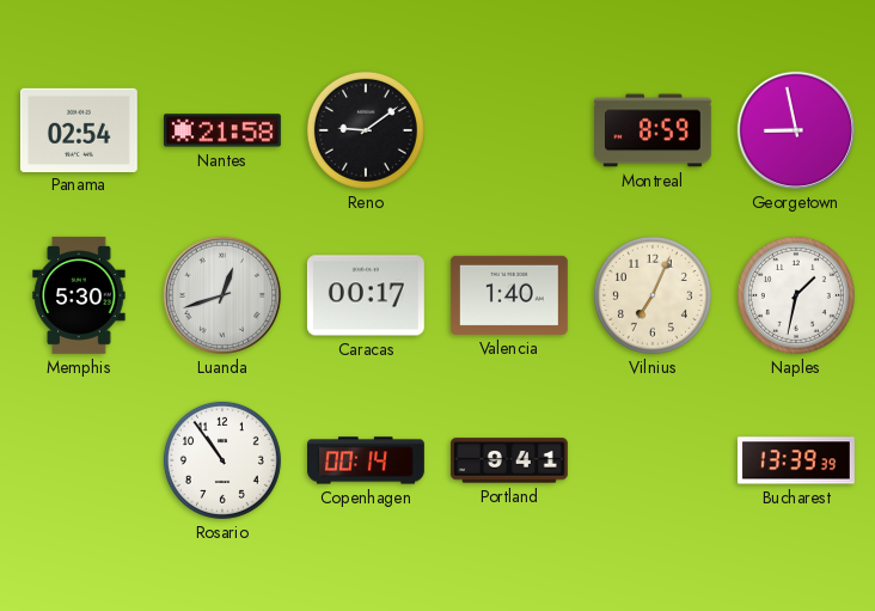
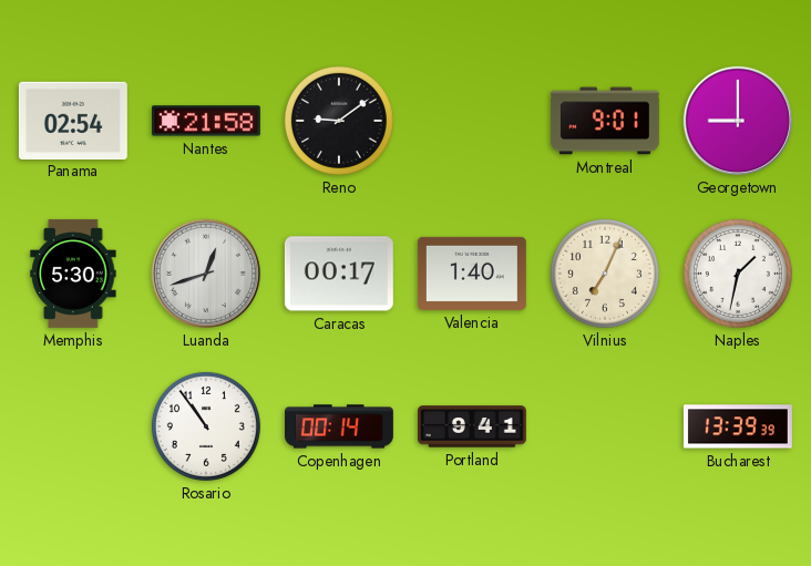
Montreal: 8:59 -> 9:01 (605, 121)
Georgetown: 8:58 -> 9:00 (738, 121)
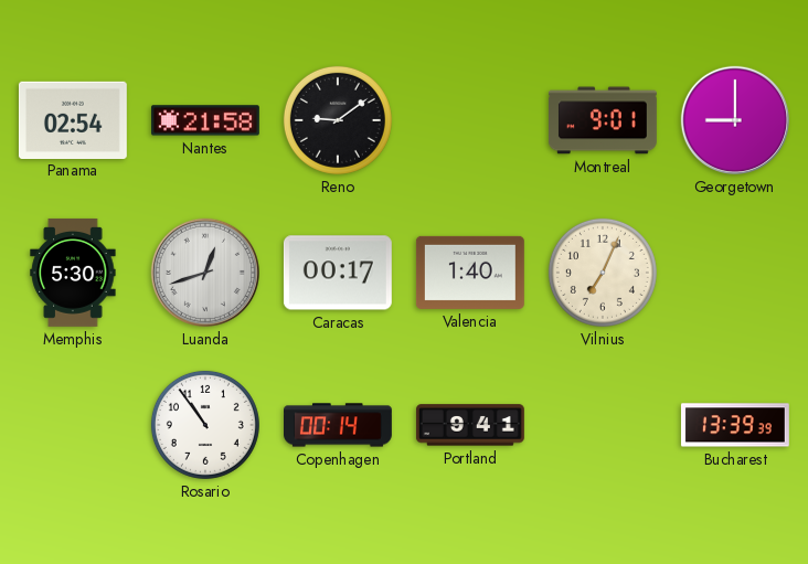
Naples: 1:32 -> none (738, 274)
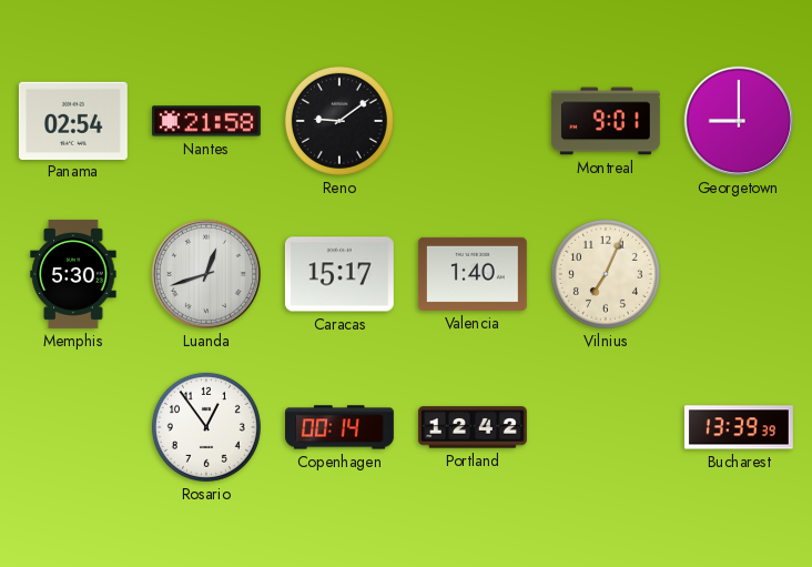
Caracas: 00:17 -> 15:17 (339, 274)
Rosario: 10:54 -> 12:54 (206, 427)
Portland: 9:41 -> 12:42 (473, 427)
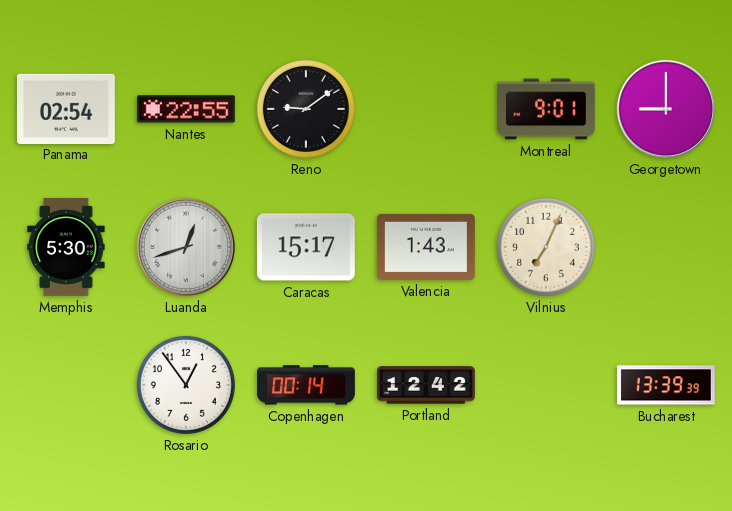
Nantes: 21:58 -> 22:55 (186, 109)
Valencia: 1:40 -> 1:43 (426, 247)
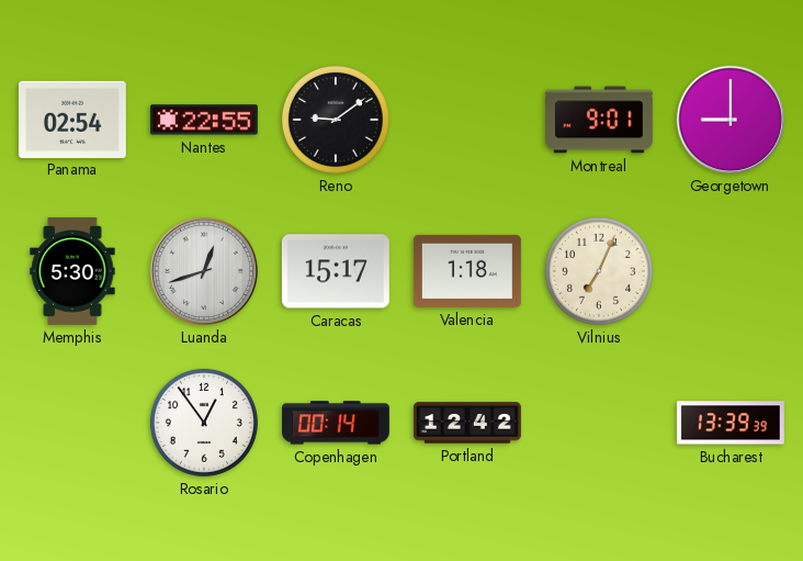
Valencia: 1:43 -> 1:18 (467, 271)
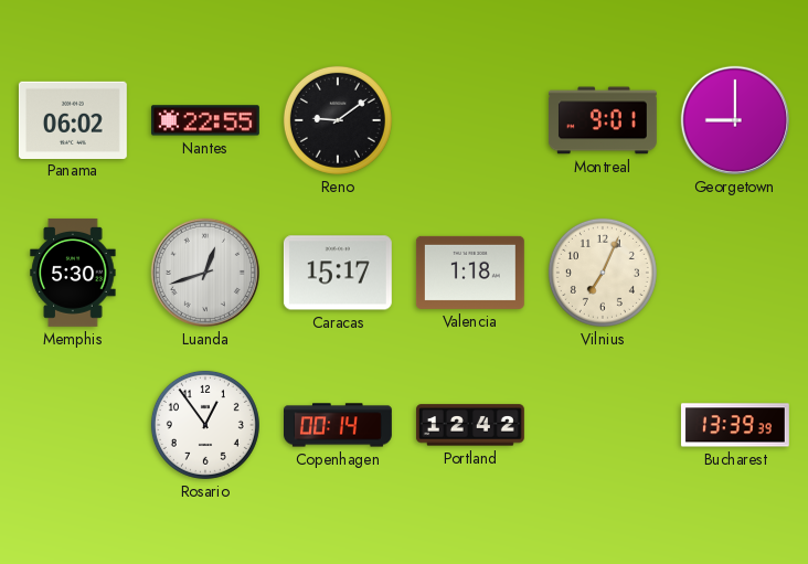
Panama: 02:54 -> 06:02 (73, 119)
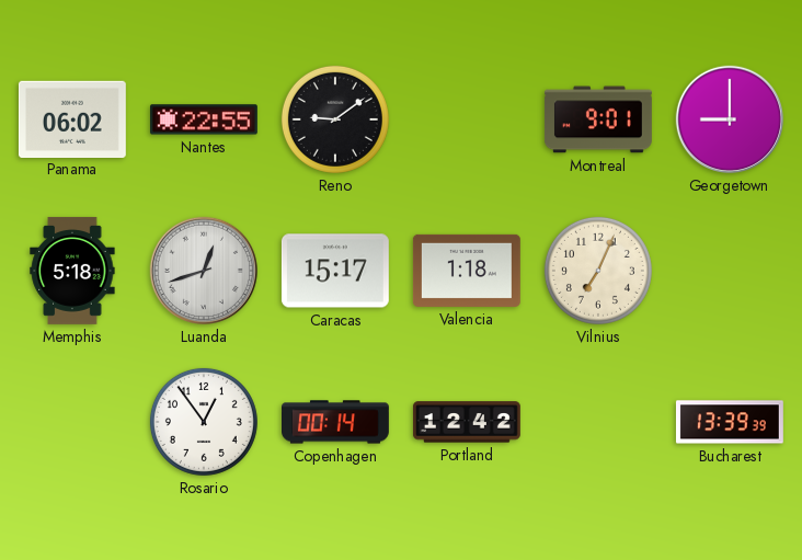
Memphis: 5:30 -> 5:18 (72, 271)
